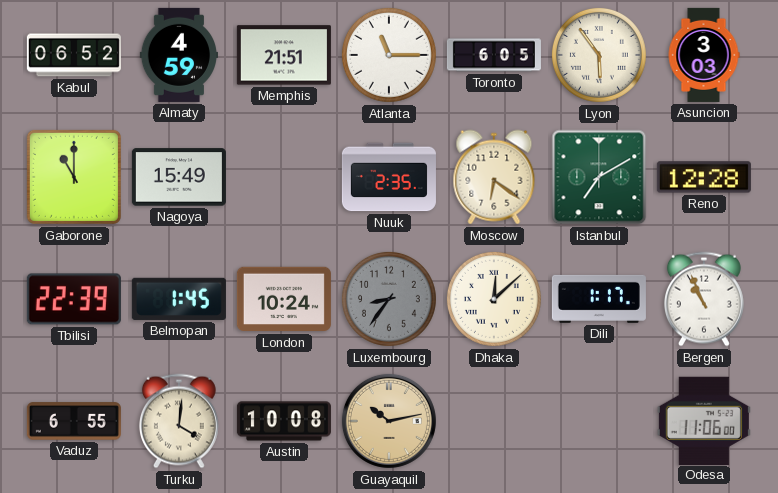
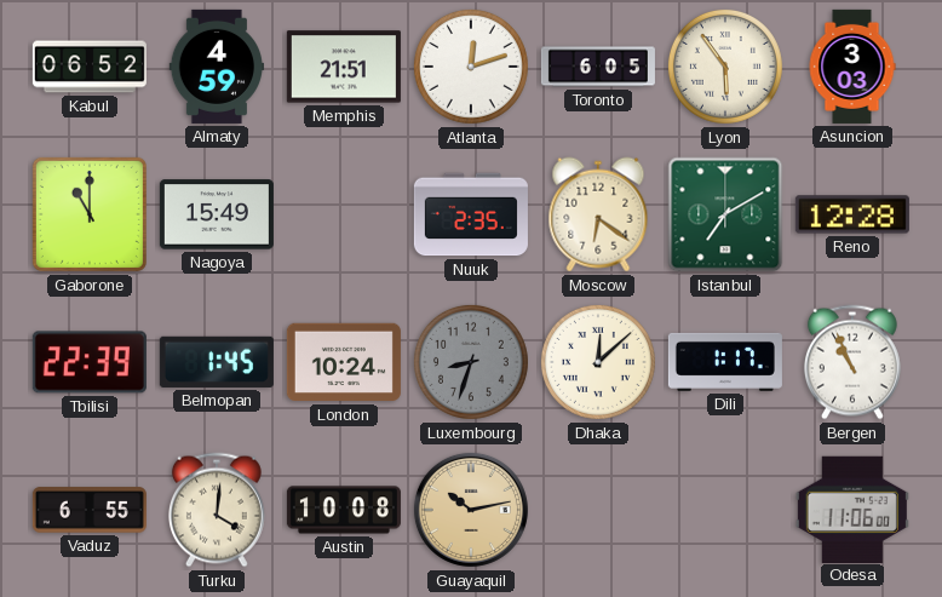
Atlanta: 11:15 -> 12:12 (471, 67)
Luxembourg: 8:36 -> 8:33 (471, 362)
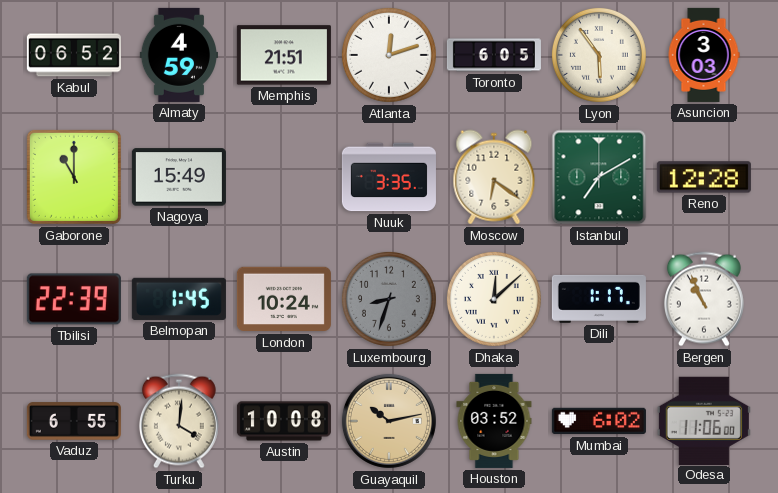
Nuuk: 2:35 -> 3:35 (389, 177)
Houston: none -> 03:52 (494, 421)
Mumbai: none -> 6:02 (599, 421)
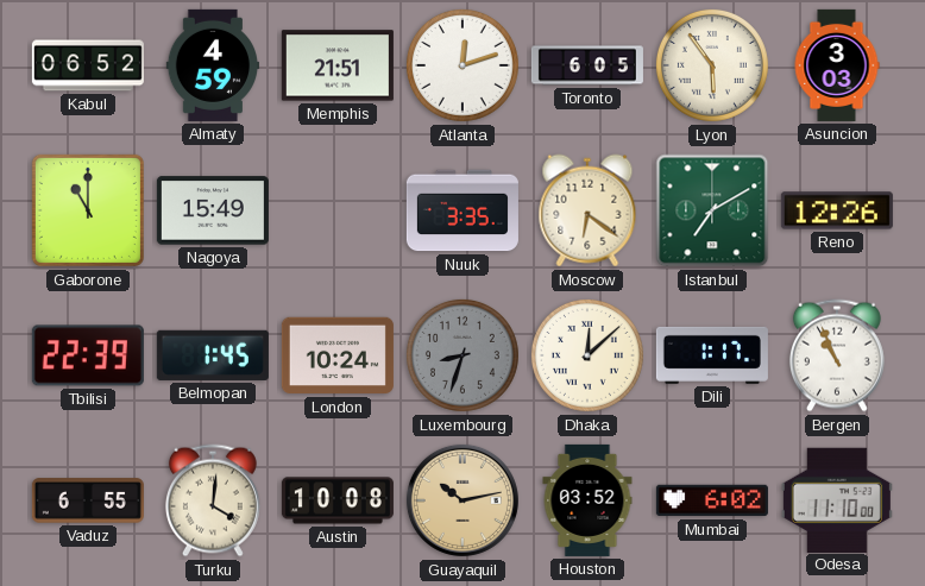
Reno: 12:28 -> 12:26 (837, 210)
Odesa: 11:06 -> 11:10 (837, 499)
